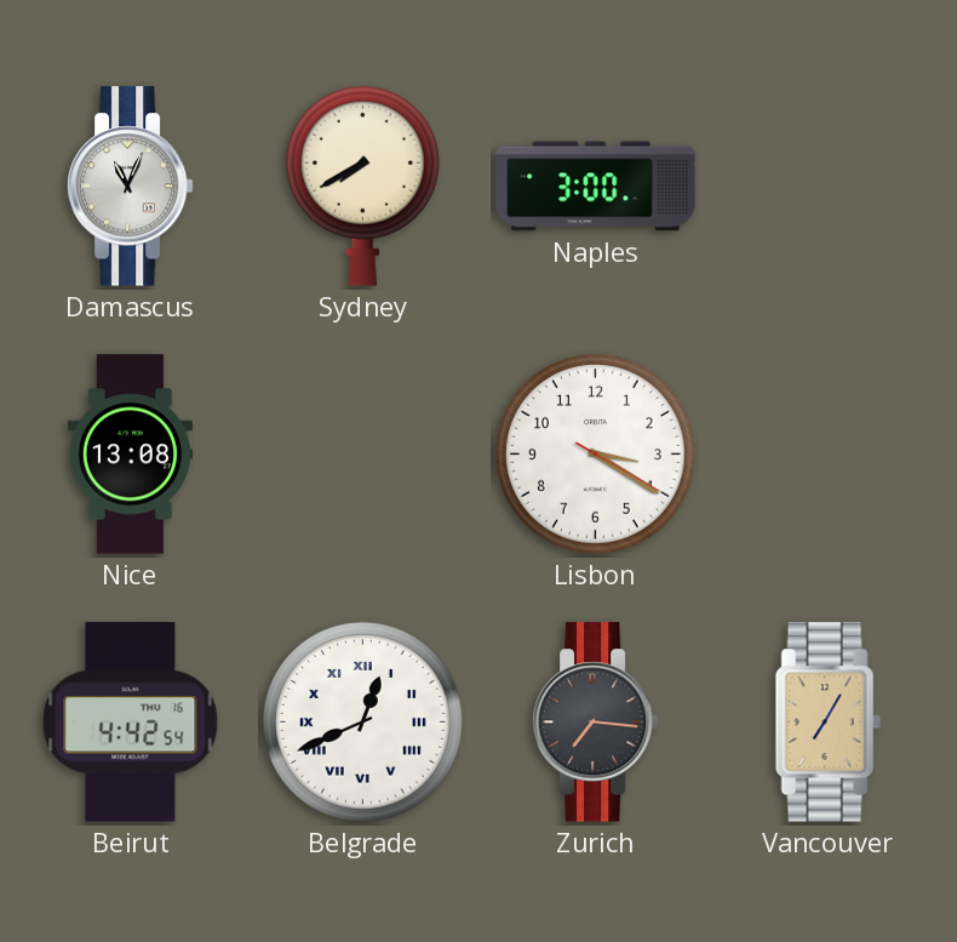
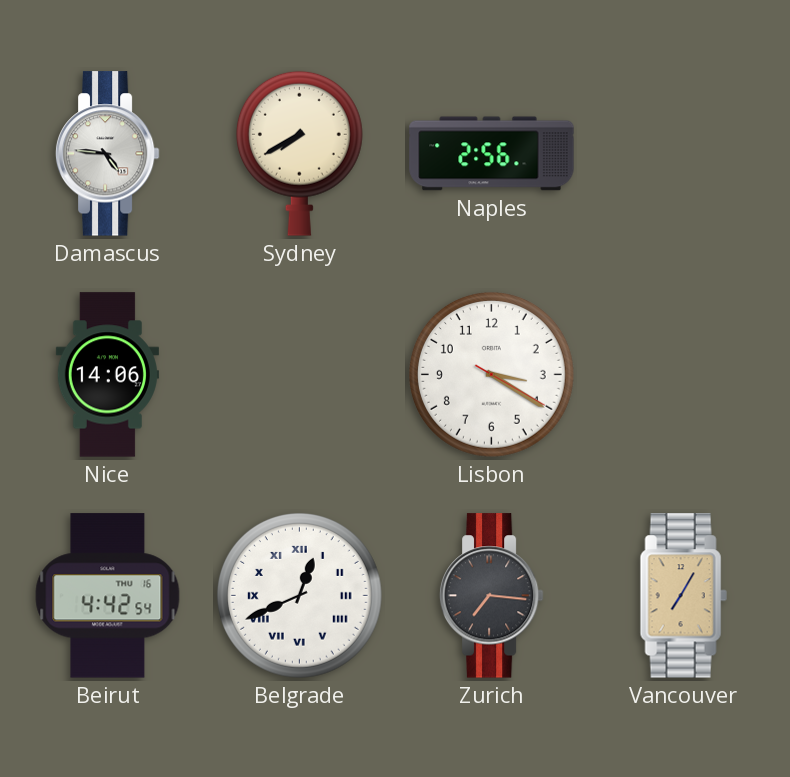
Damascus: 11:04 -> 4:46 (107, 154)
Naples: 3:00 -> 2:56 (492, 154)
Nice: 13:08 -> 14:06 (107, 375)
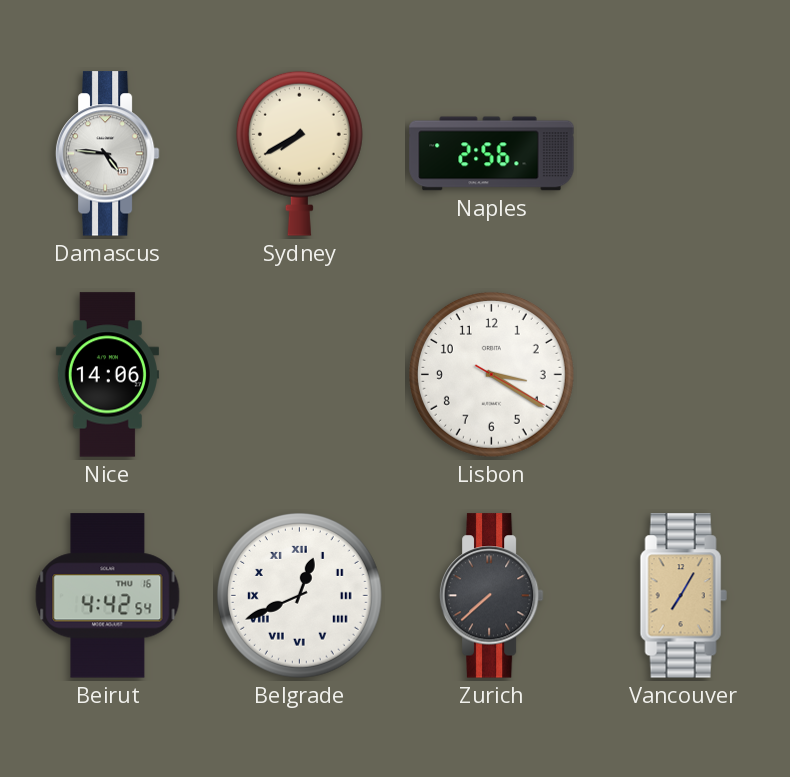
Zurich: 7:16 -> 7:38 (491, 596)
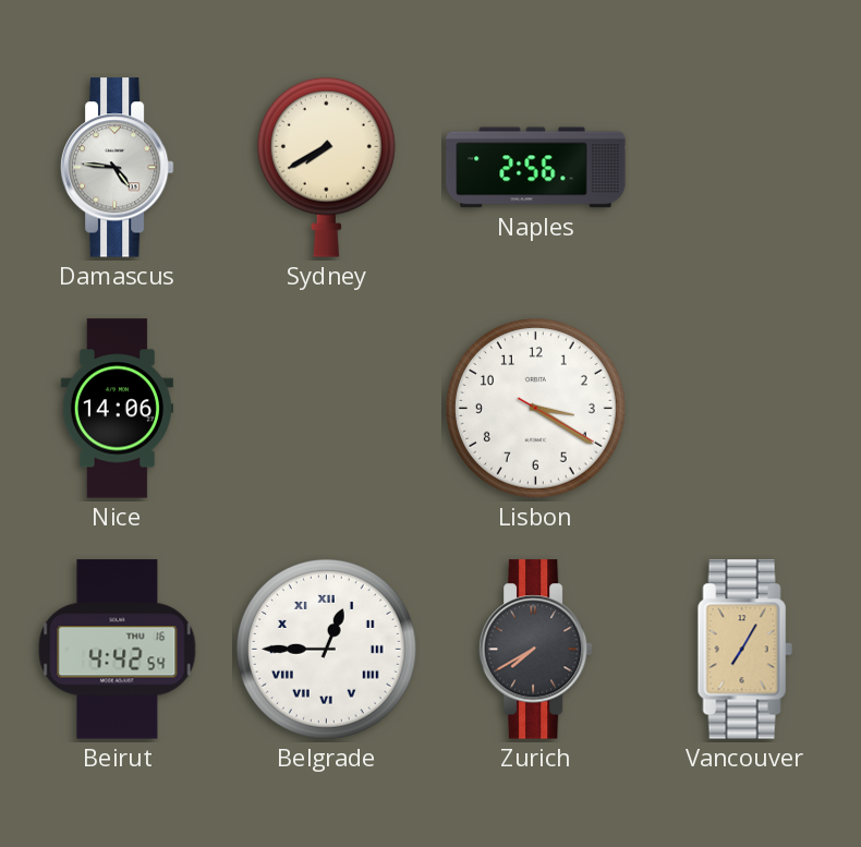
Belgrade: 12:41 -> 12:45 (326, 649)
Zurich: 7:38 -> 7:40 (535, 650)
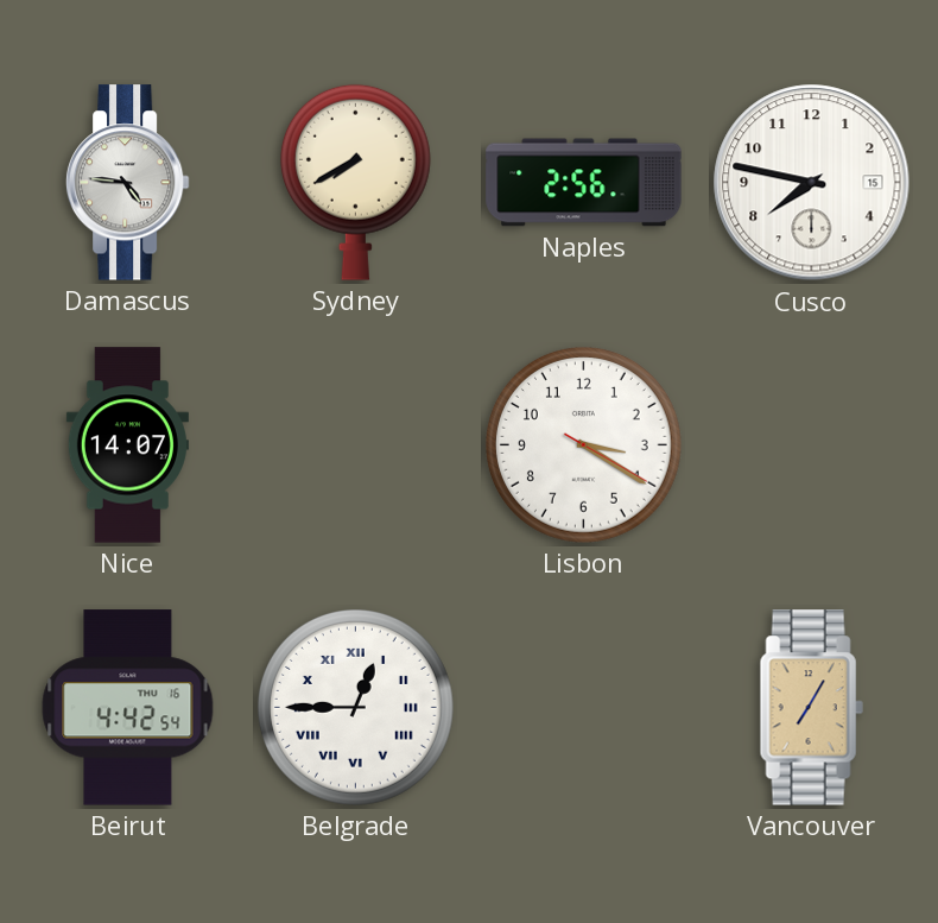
Cusco: none -> 7:47 (812, 183)
Nice: 14:06 -> 14:07 (127, 445)
Zurich: 7:40 -> none (535, 650)
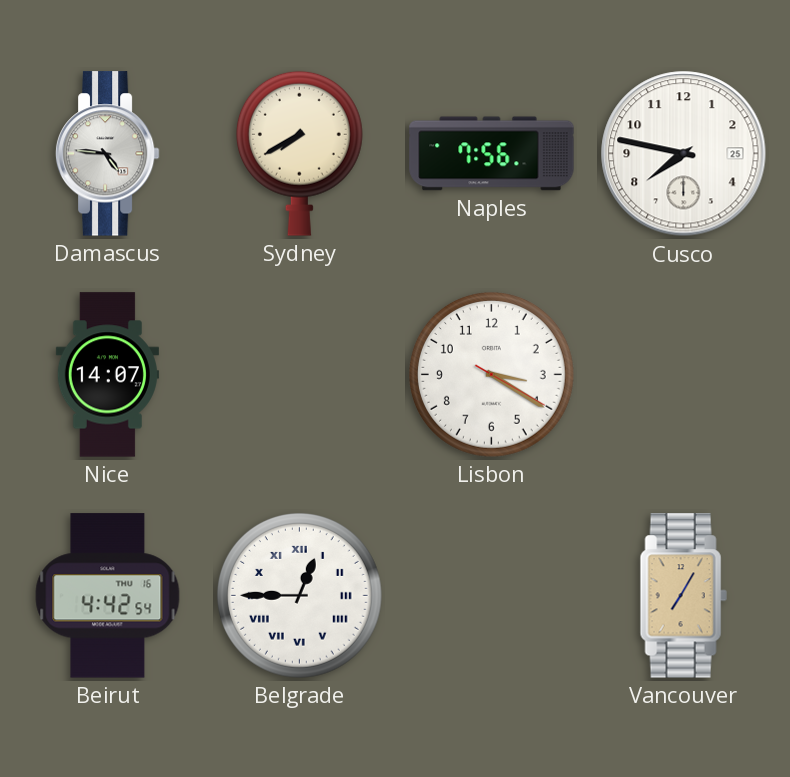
Naples: 2:56 -> 7:56 (492, 154)
Cusco date: 15 -> 25 (684, 154)
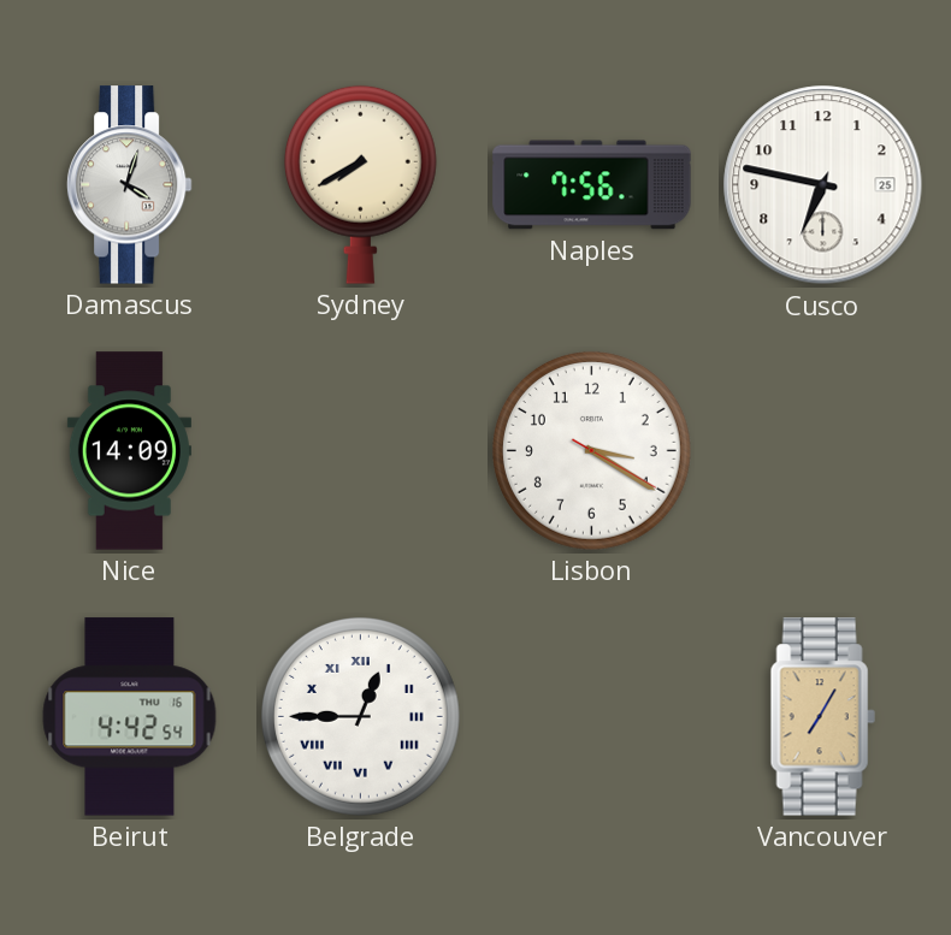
Damascus: 4:46 -> 4:03 (129, 185)
Cusco: 7:47 -> 6:47 (823, 185)
Nice: 14:07 -> 14:09 (129, 451)
